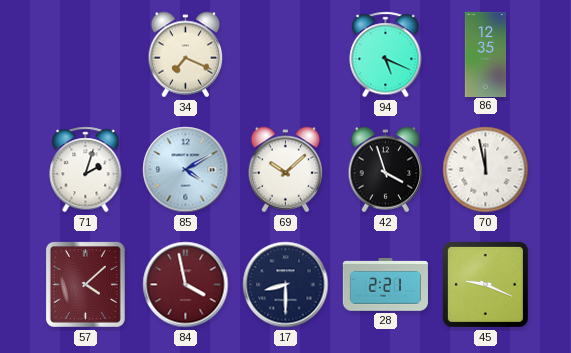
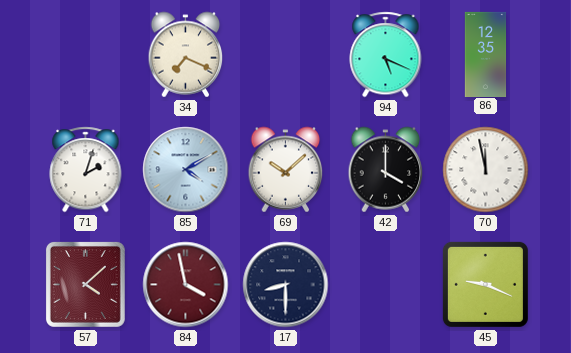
42: 3:57 -> 4:00 (386, 170)
28: 2:21 -> none (385, 285)
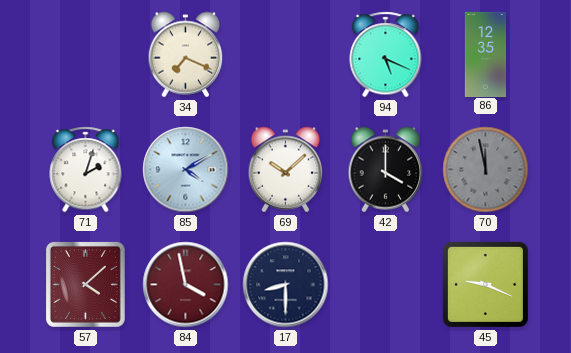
70 dial: white -> grey (486, 170)
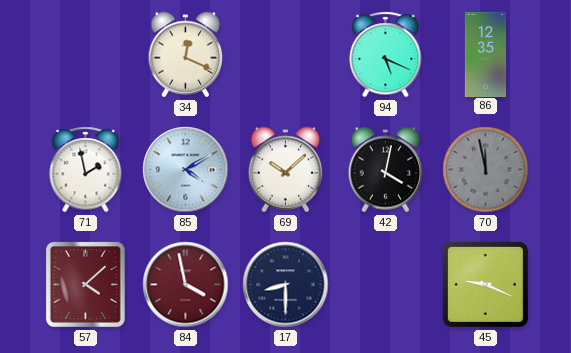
34: 7:19 -> 12:19 (186, 55)
71: 2:03 -> 1:58 (86, 170)
42: 4:00 -> 4:02 (386, 170)
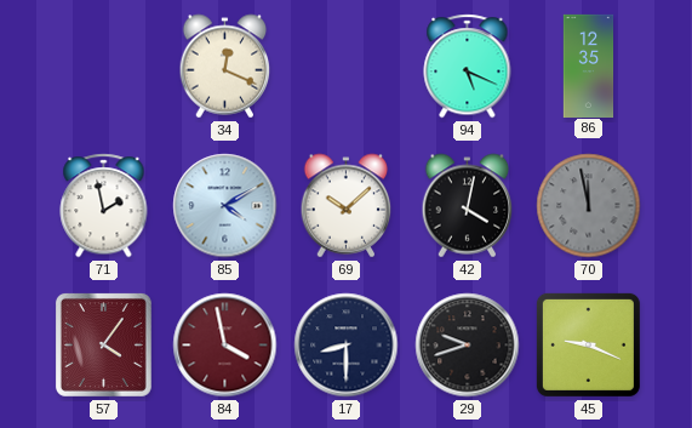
57: 4:08 -> 4:06 (103, 344)
29: none -> 9:42 (468, 346)
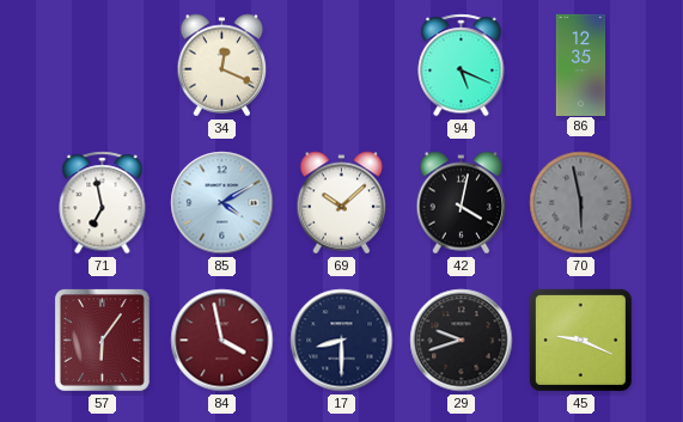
71: 1:58 -> 6:58 (103, 203)
70: 11:58 -> 5:58 (581, 203)
57: 4:06 -> 6:06 (102, 340)
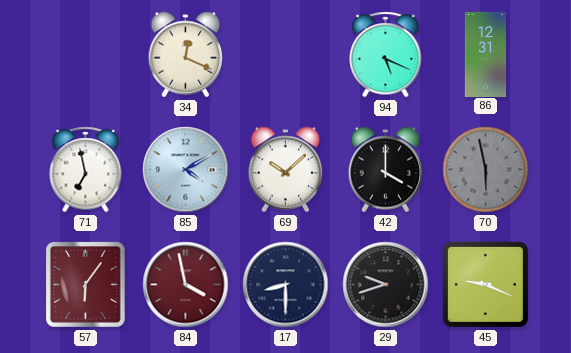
86: 12:35 -> 12:31 (486, 54)
42: 4:02 -> 4:00 (386, 170)
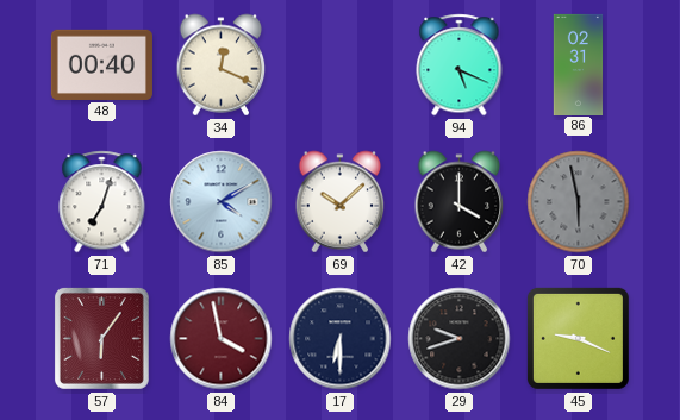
48: none -> 00:40 (101, 64)
86: 12:31 -> 02:31 (579, 64)
71: 6:58 -> 7:03 (102, 202)
17: 8:30 -> 6:30 (341, 339)
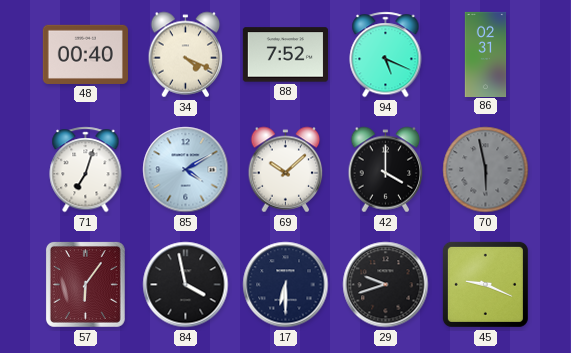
34: 12:19 -> 4:19 (186, 55)
88: none -> 7:52 (285, 55)
84 dial: burgundy -> black (186, 285)
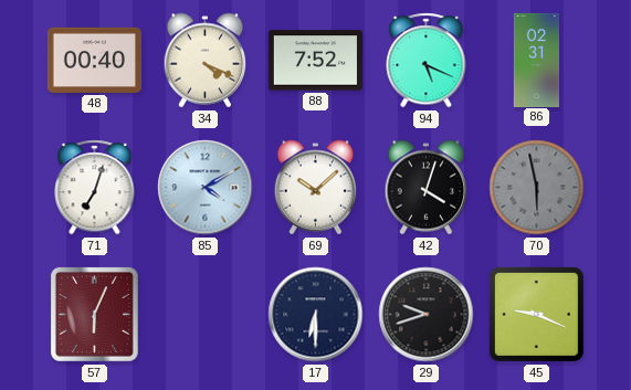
42: 4:00 -> 4:03 (427, 188)
57: 6:06 -> 6:04 (94, 314)
84: 3:58 -> none (186, 285)
